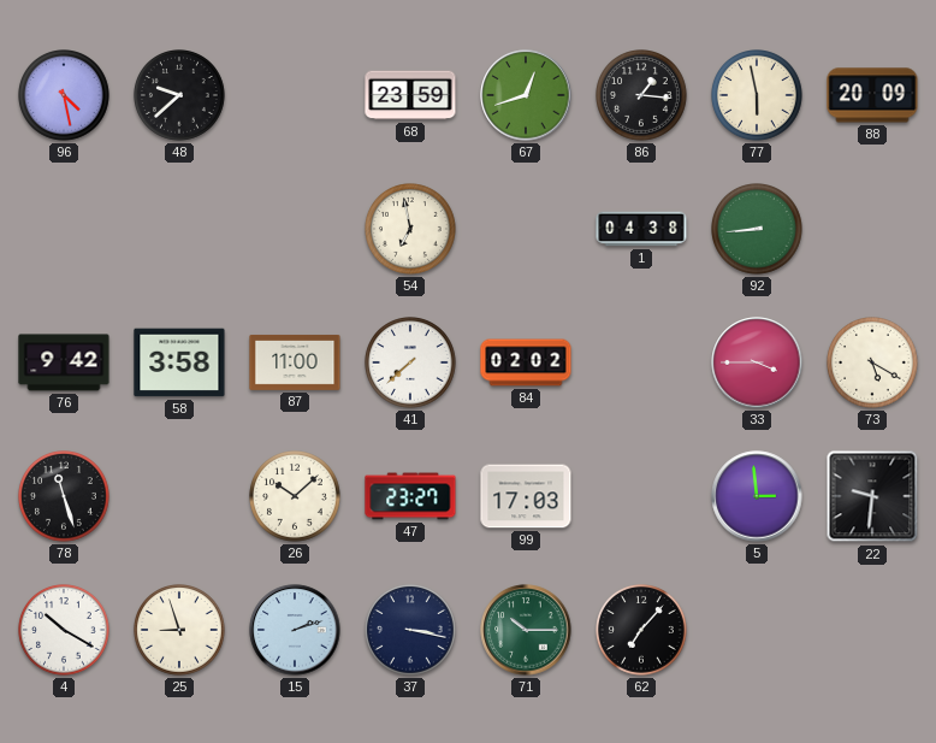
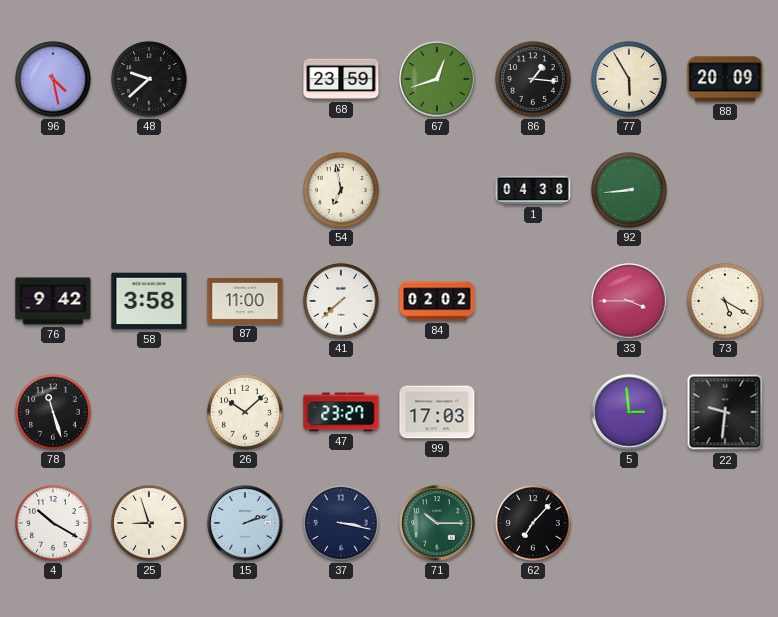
77: 5:58 -> 5:55 (630, 80)
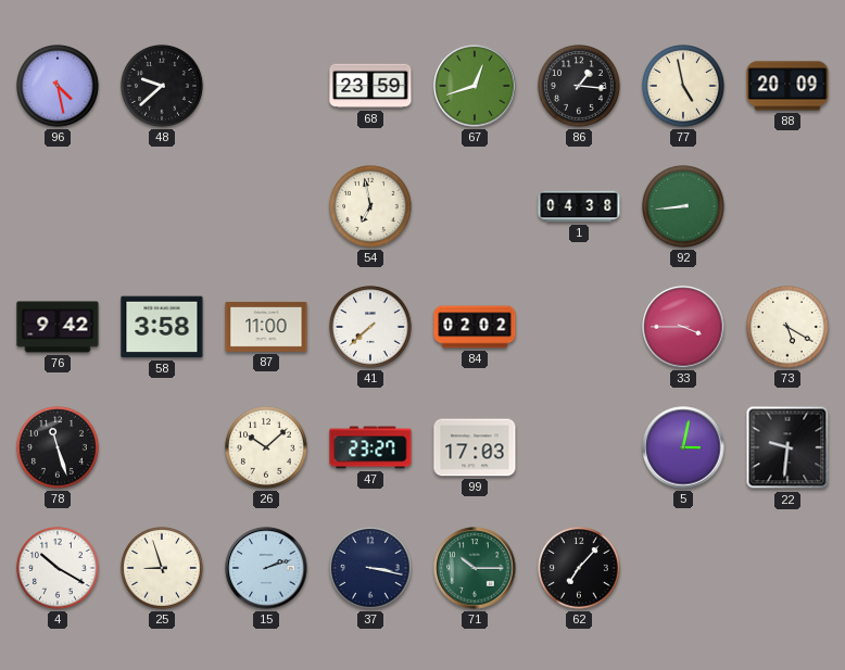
77: 5:55 -> 4:58 (684, 87)
5: 2:59 -> 3:02 (683, 447)
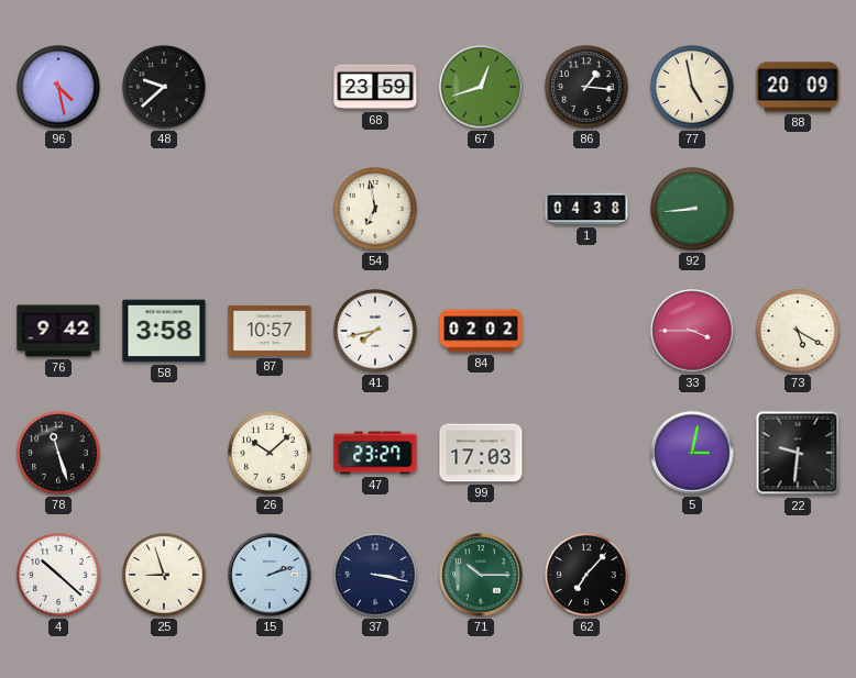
87: 11:00 -> 10:57 (270, 331)
41: 7:38 -> 7:43 (376, 332)
4: 10:20 -> 10:22 (59, 576)
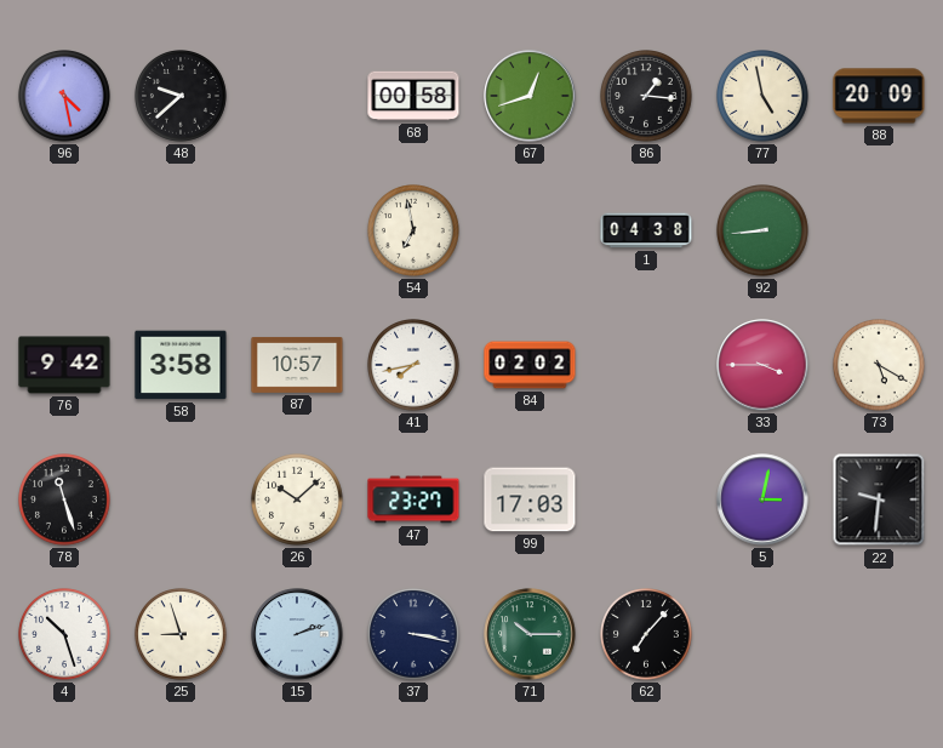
68: 23:59 -> 00:58 (413, 96)
4: 10:22 -> 10:27 (65, 635)
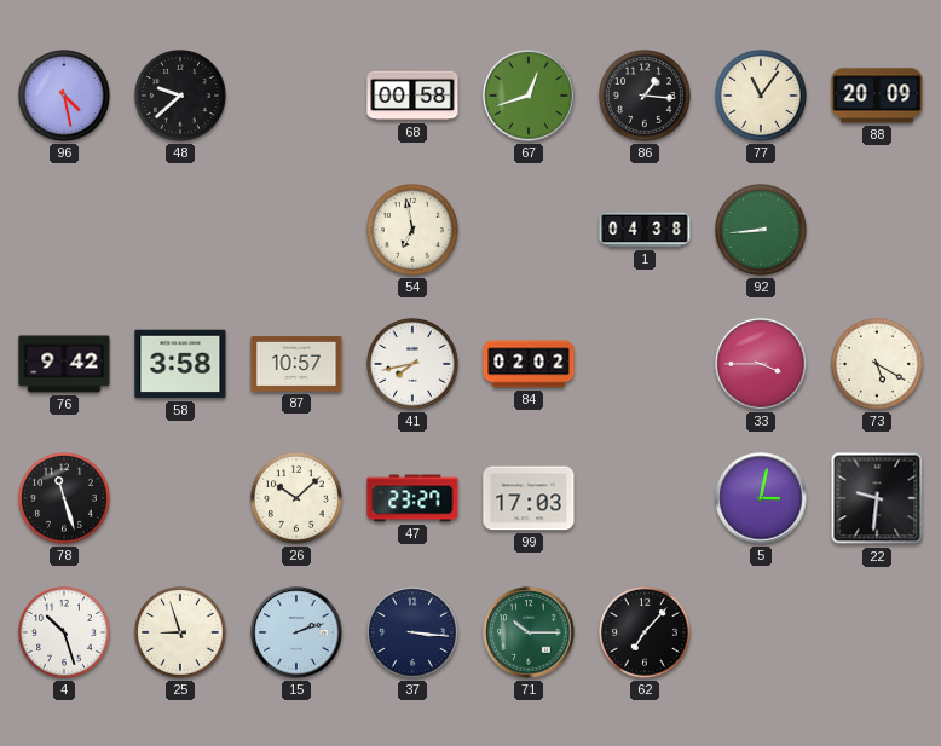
77: 4:58 -> 11:06 (762, 97)
37: 3:17 -> 3:16 (414, 634)
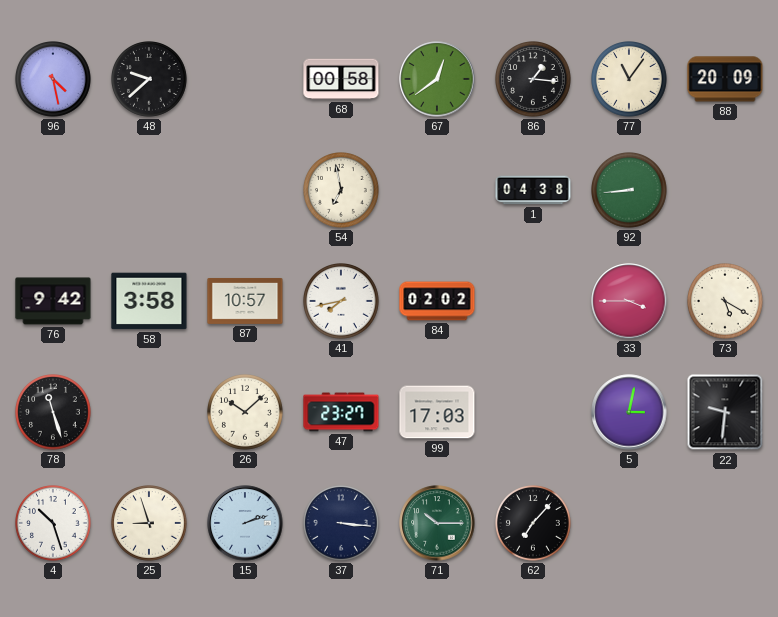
67: 12:42 -> 12:39 (437, 79)
